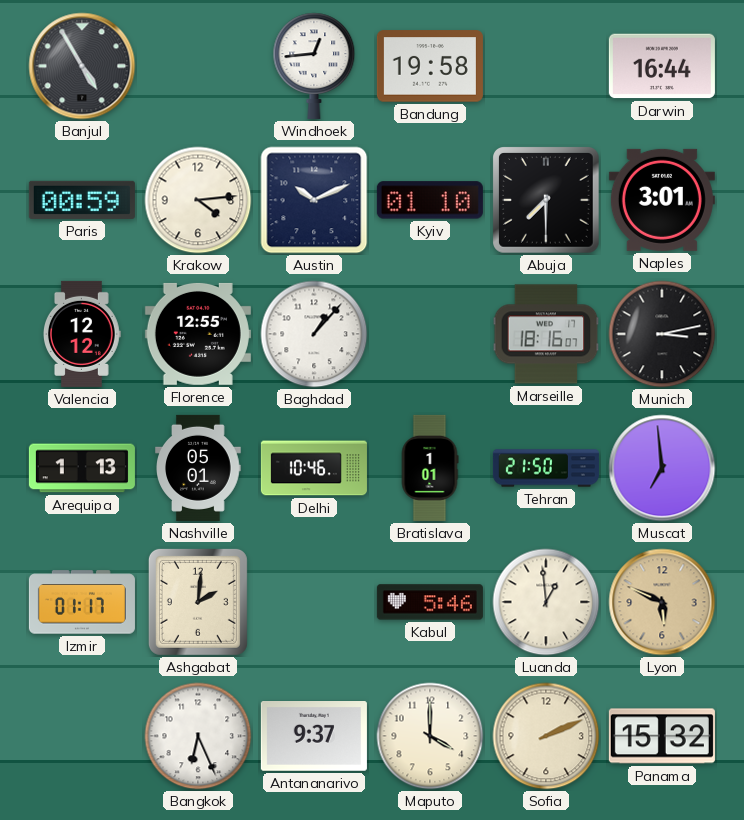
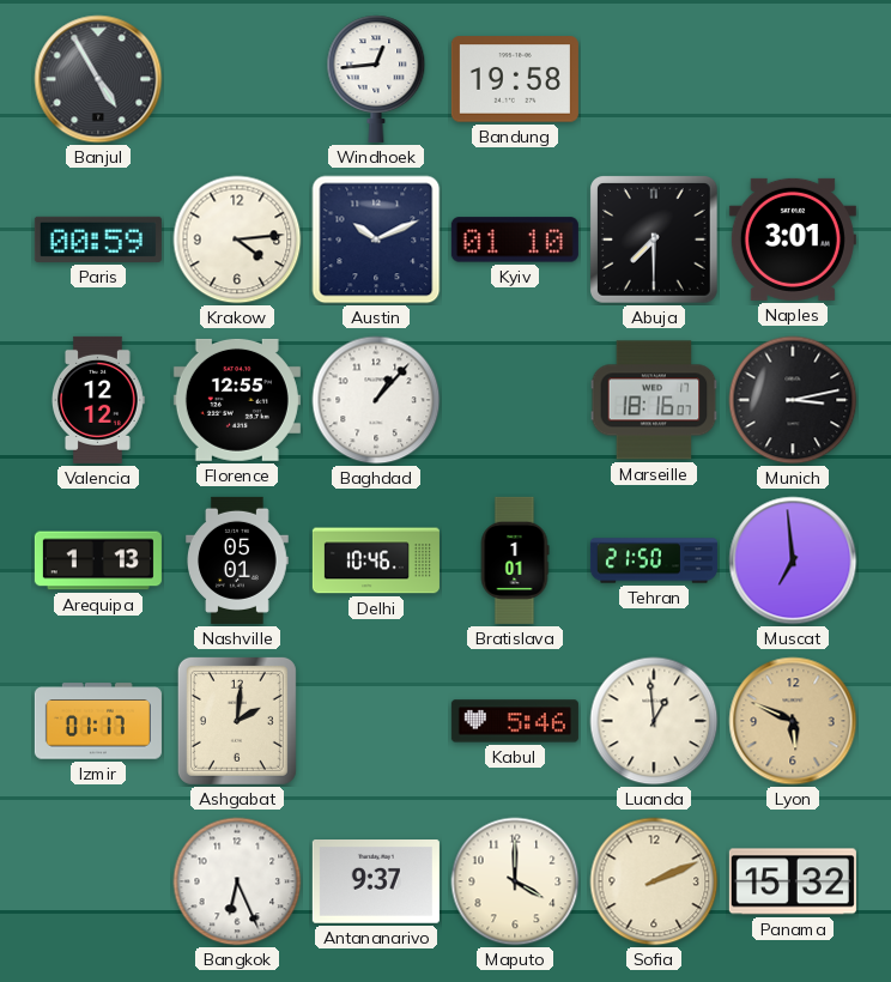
Darwin: 16:44 -> none (662, 66)
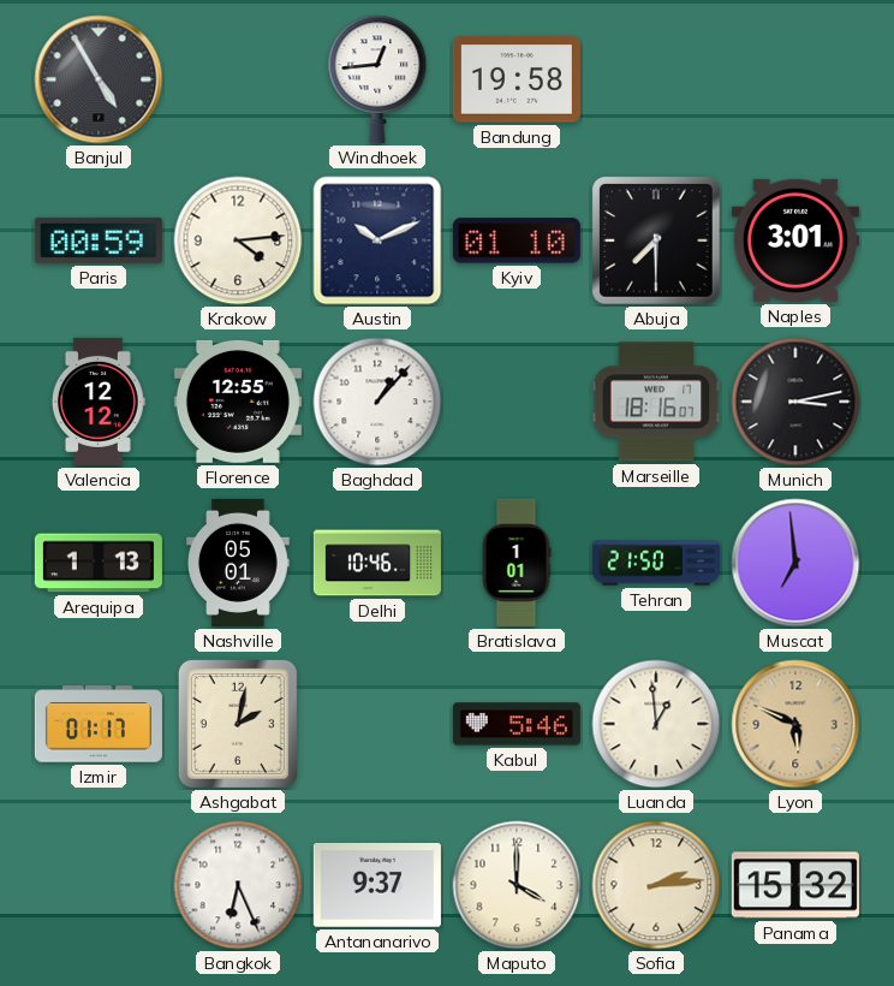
Ashgabat: 2:01 -> 2:02 (238, 724)
Sofia: 2:11 -> 2:14 (656, 885)
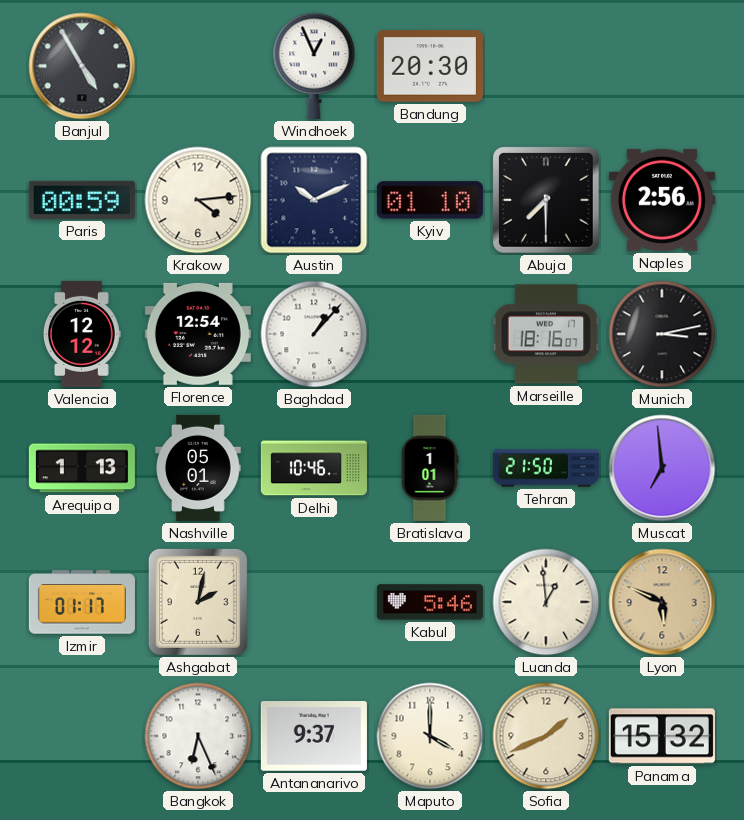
Windhoek: 12:44 -> 12:56 (314, 66)
Bandung: 19:58 -> 20:30 (430, 66)
Naples: 3:01 -> 2:56 (662, 200)
Florence: 12:55 -> 12:54 (198, 334)
Sofia: 2:14 -> 1:41 (546, 736)
